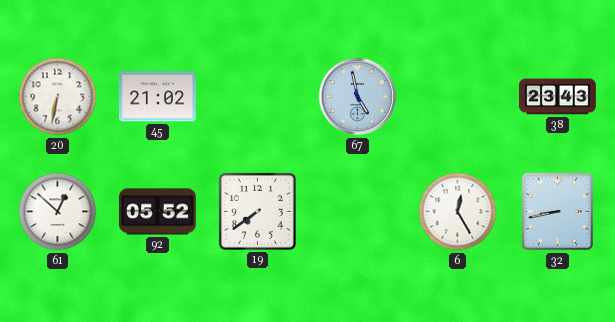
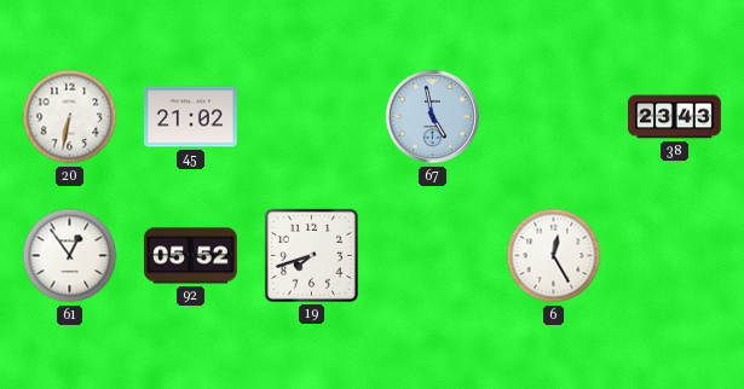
61: 12:52 -> 12:54 (70, 256)
19: 7:39 -> 7:42 (311, 255)
32: 8:43 -> none (558, 212)
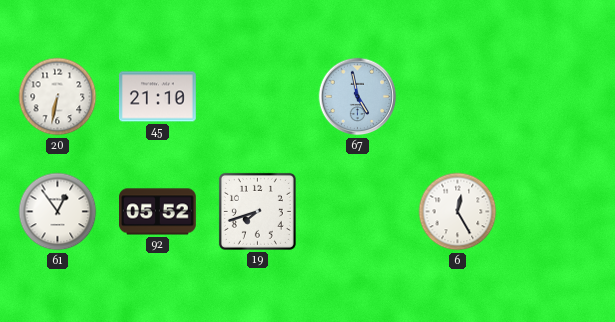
45: 21:02 -> 21:10 (158, 97)
38: 23:43 -> none (675, 117)
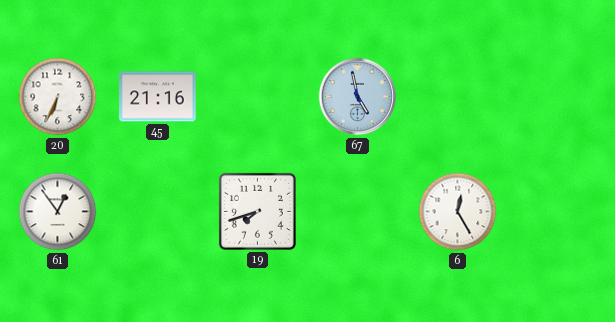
20: 6:32 -> 6:34 (58, 97)
45: 21:10 -> 21:16 (158, 97)
92: 05:52 -> none (158, 212)
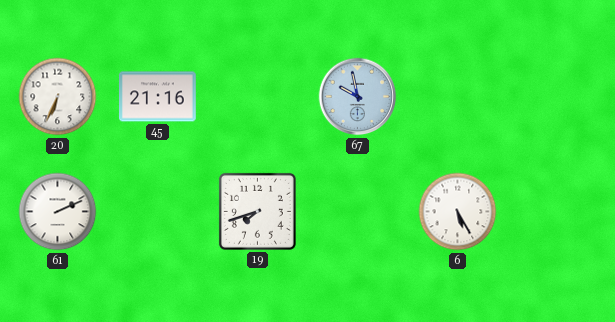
67: 4:58 -> 9:58 (358, 97)
61: 12:54 -> 2:11 (58, 212)
6: 12:25 -> 5:25 (458, 212)
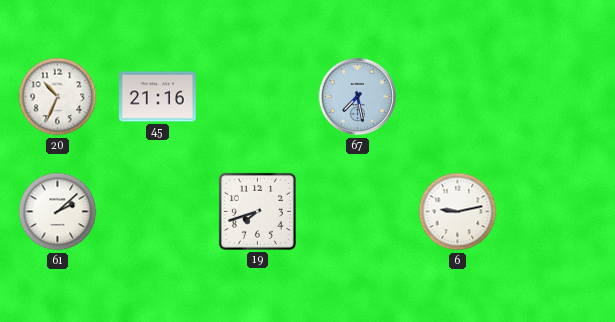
20: 6:34 -> 10:34 (58, 97)
67: 9:58 -> 7:28 (358, 97)
61: 2:11 -> 2:08 (58, 212)
6: 5:25 -> 9:13 (458, 212)
